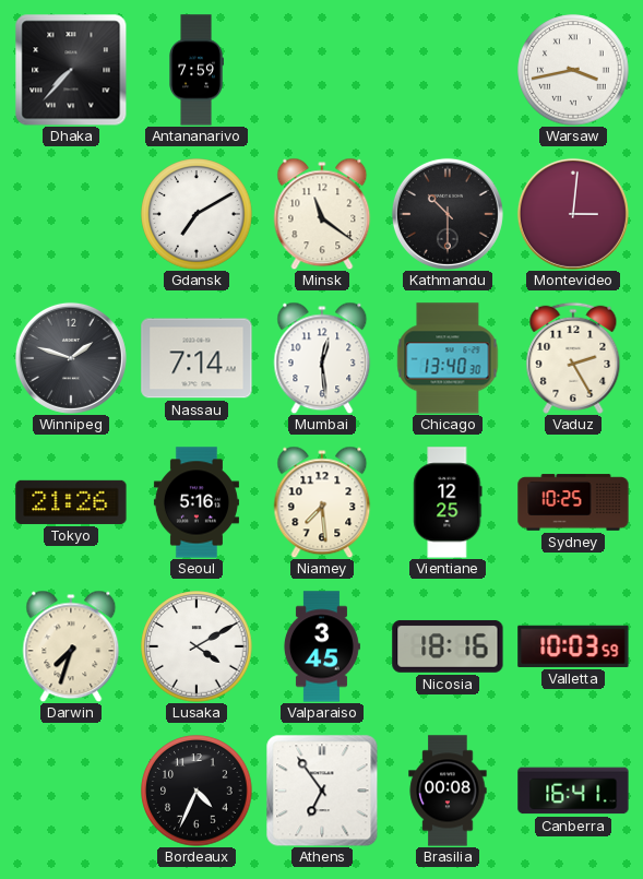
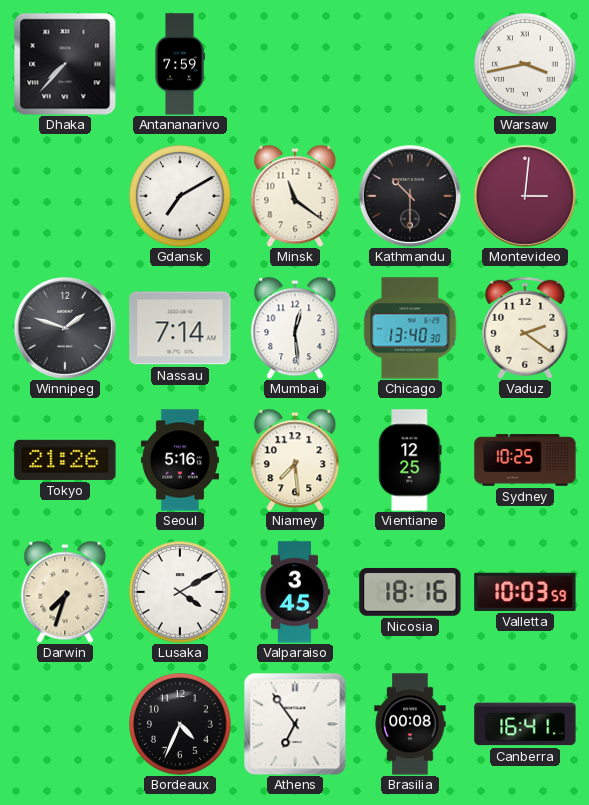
Vaduz: 2:25 -> 2:21 (525, 328)
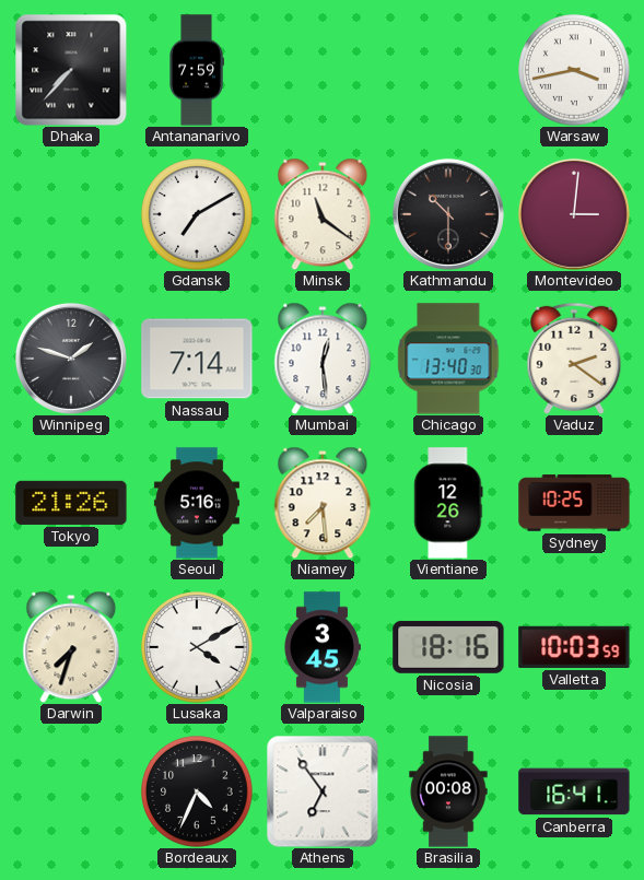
Vientiane: 12:25 -> 12:26 (448, 503)
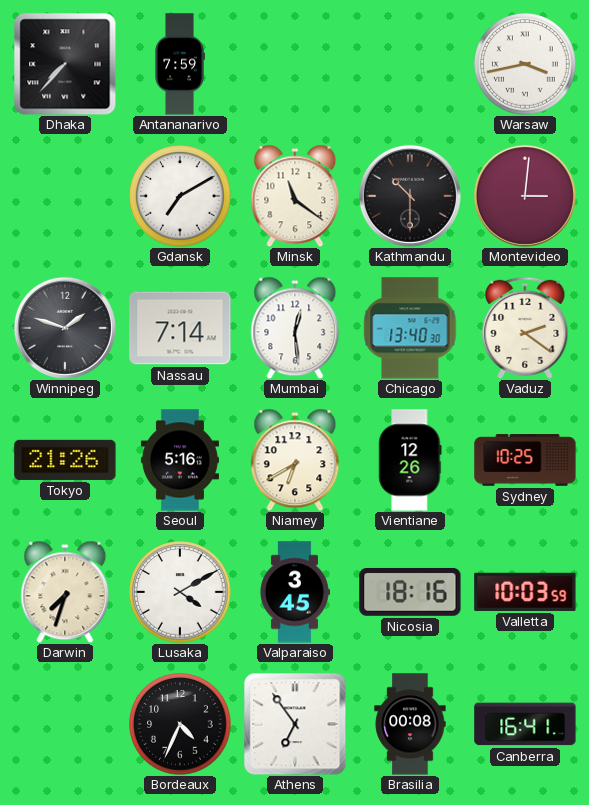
Niamey: 7:29 -> 6:40 (295, 460)
